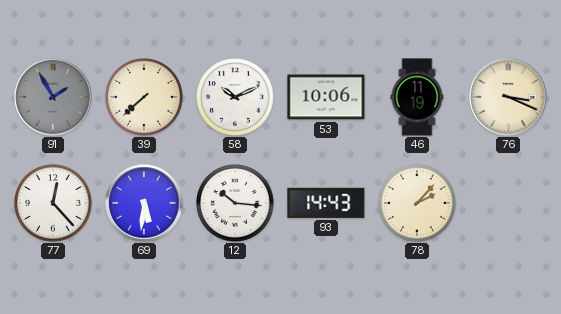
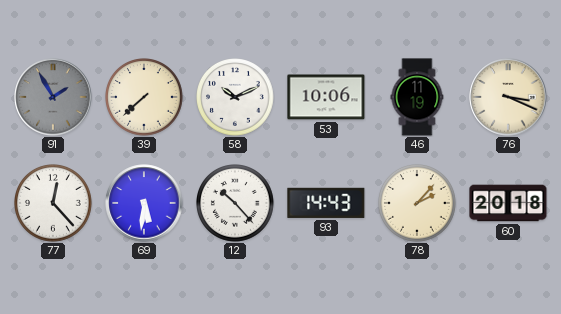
12: 10:16 -> 10:23 (236, 204)
60: none -> 20:18 (508, 203)
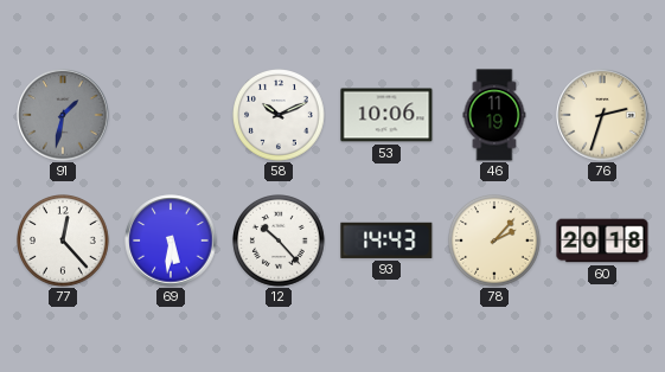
91: 1:55 -> 1:32 (63, 115)
39: 7:38 -> none (145, 98)
76: 3:19 -> 2:33 (602, 115)
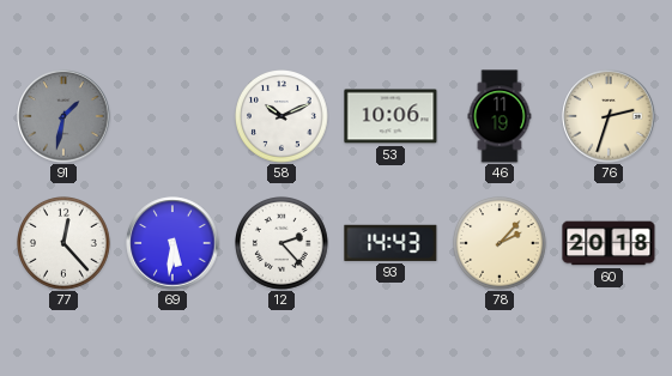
12: 10:23 -> 2:23 (283, 244)
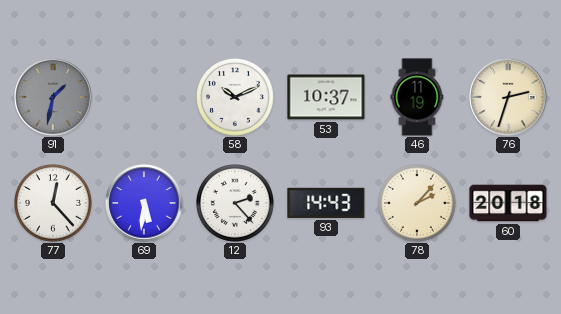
53: 10:06 -> 10:37 (326, 97)
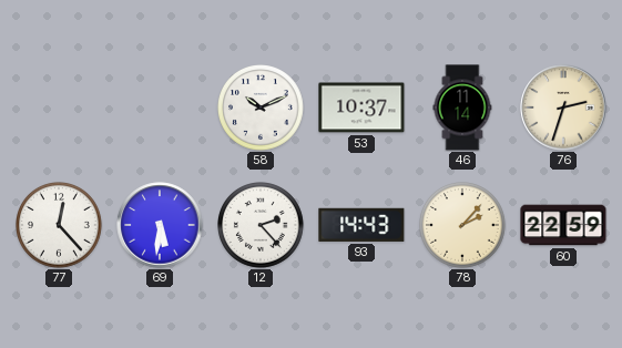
91: 1:32 -> none (53, 97)
46: 11:19 -> 11:14 (462, 108)
60: 20:18 -> 22:59 (563, 225)
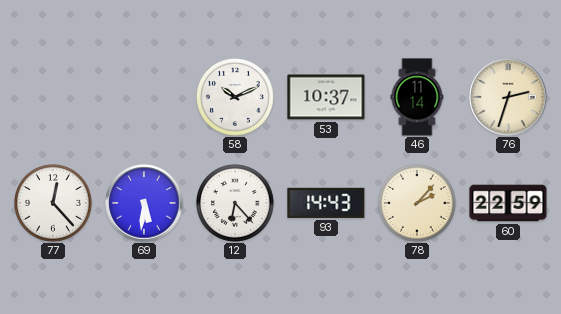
12: 2:23 -> 6:23 (236, 204)
